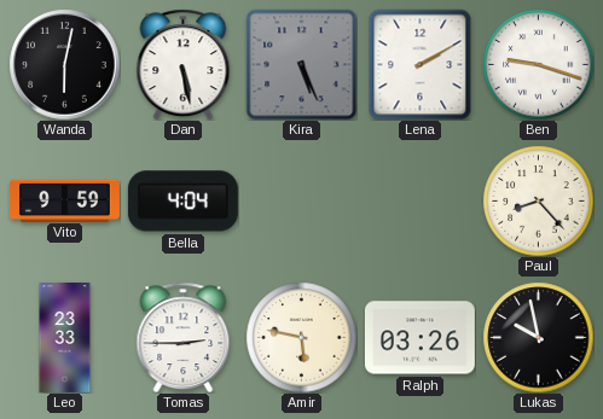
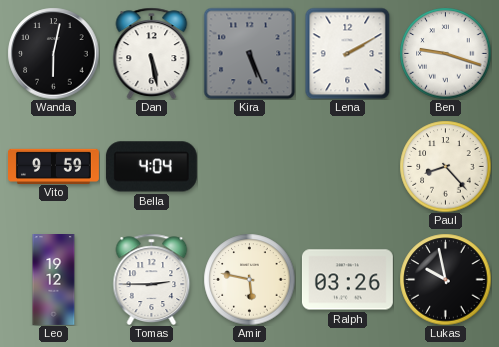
Leo: 23:33 -> 19:12 (54, 280)
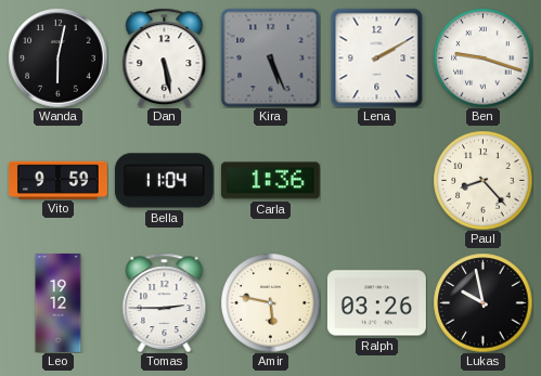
Bella: 4:04 -> 11:04 (164, 181)
Carla: none -> 1:36 (270, 181)
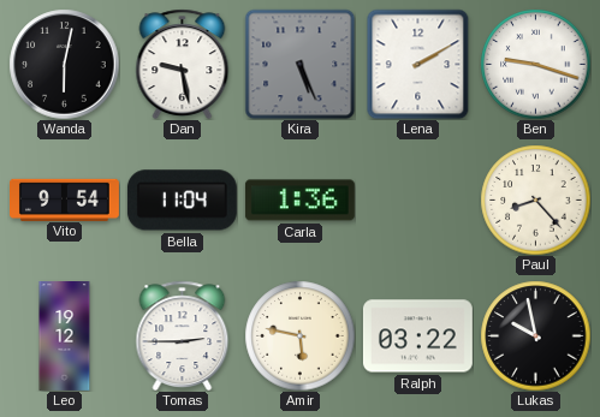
Dan: 5:28 -> 9:28 (183, 64)
Vito: 9:59 -> 9:54 (65, 199)
Ralph: 03:26 -> 03:22 (417, 336)
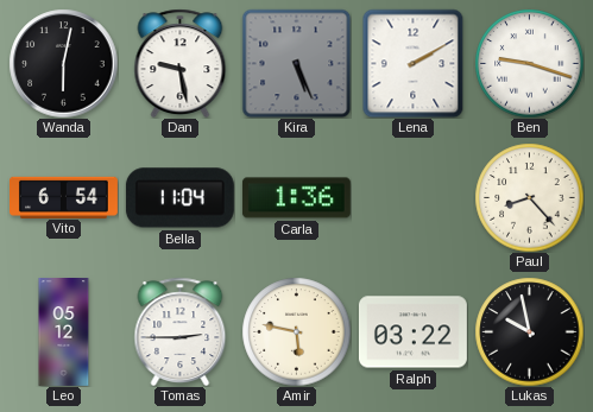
Vito: 9:54 -> 6:54 (64, 197)
Leo: 19:12 -> 05:12 (64, 332)
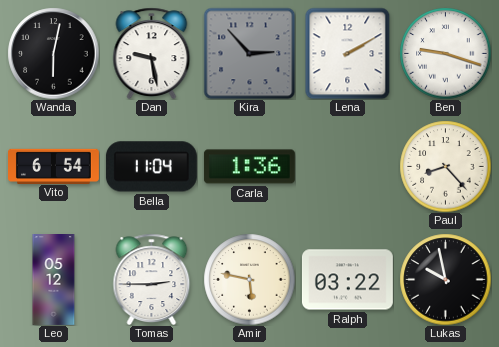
Kira: 5:26 -> 2:53 (249, 53)
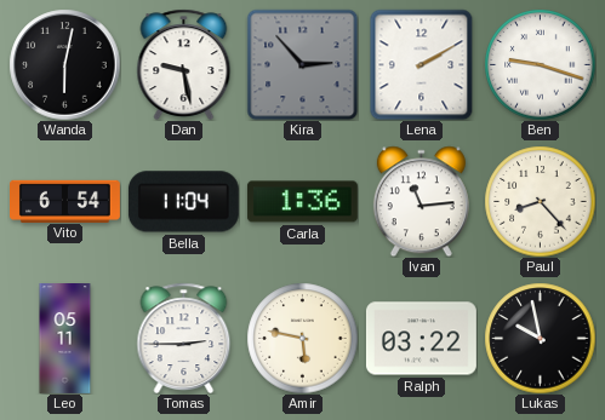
Ivan: none -> 11:14 (421, 201)
Leo: 05:12 -> 05:11 (65, 339)
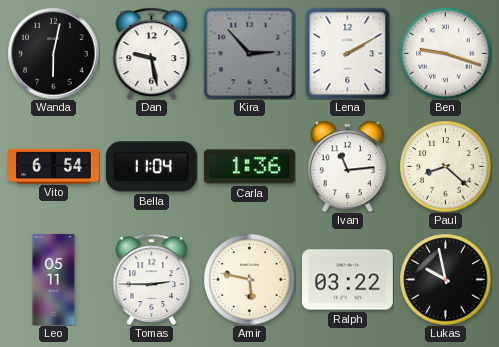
Paul: 8:23 -> 8:22 (445, 166)
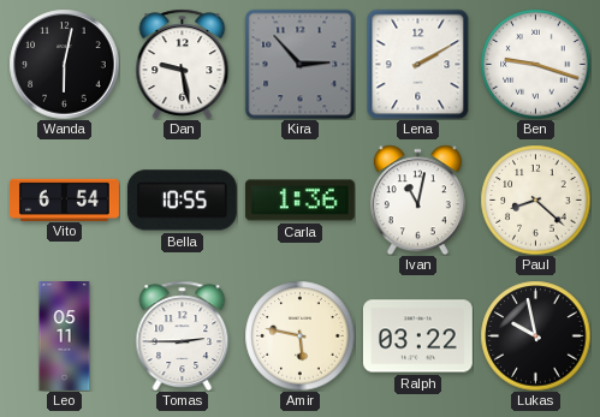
Bella: 11:04 -> 10:55 (182, 201)
Ivan: 11:14 -> 11:02 (417, 199)
